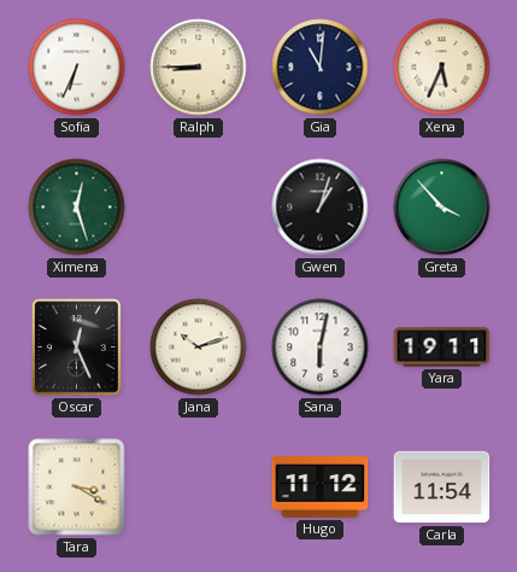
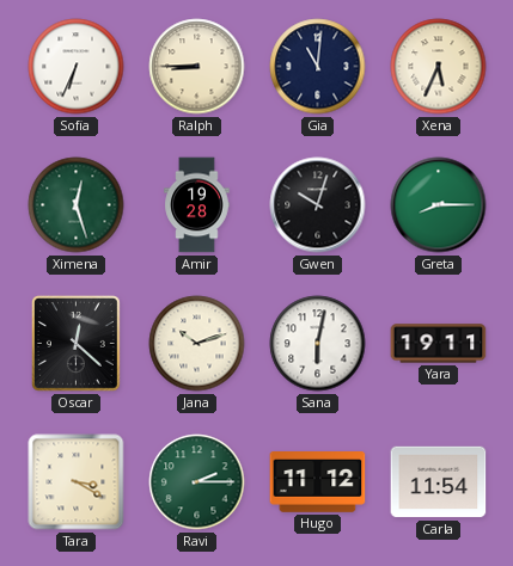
Amir: none -> 19:28 (197, 205)
Gwen: 1:03 -> 10:03 (318, 205)
Greta: 3:53 -> 8:15 (439, 205)
Oscar: 12:26 -> 12:22 (77, 344)
Ravi: none -> 2:15 (197, 482)
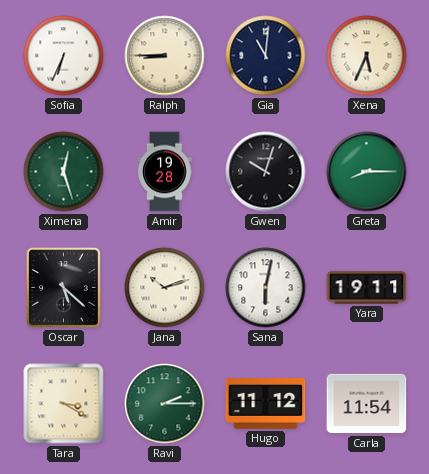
Oscar: 12:22 -> 5:22 (64, 288)
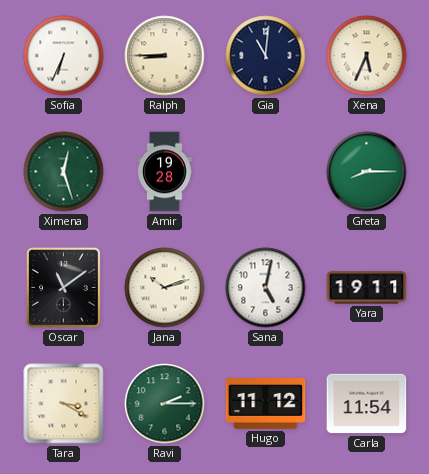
Gwen: 10:03 -> none (266, 172)
Oscar: 5:22 -> 11:09 (64, 288)
Sana: 6:02 -> 5:02 (266, 288)
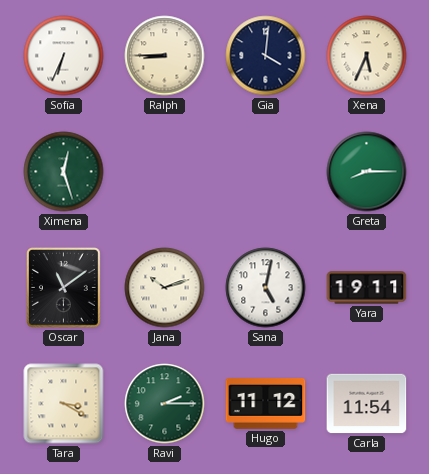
Gia: 11:01 -> 4:01 (266, 56)
Amir: 19:28 -> none (165, 172)
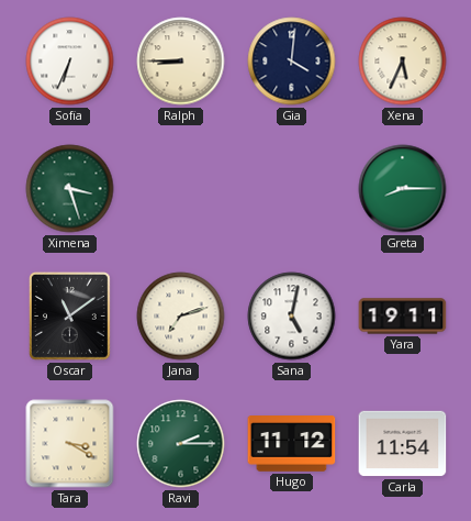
Ximena: 12:27 -> 3:27 (70, 189)
Jana: 10:12 -> 7:12 (181, 317)
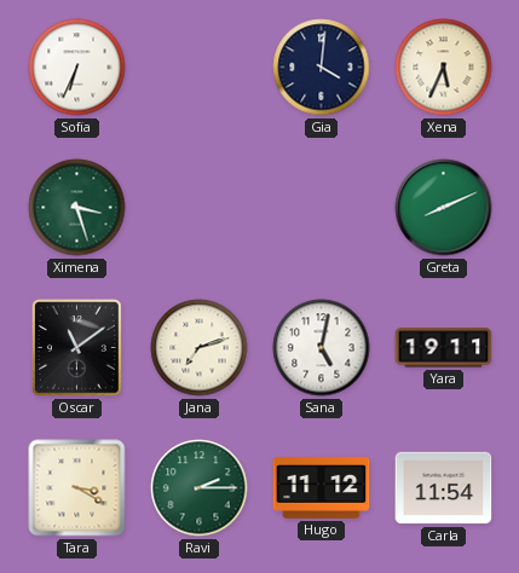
Ralph: 8:45 -> none (181, 62)
Greta: 8:15 -> 8:11 (444, 208)
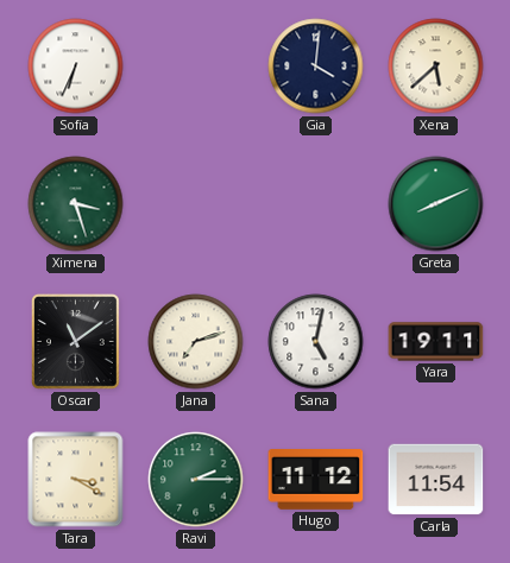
Xena: 5:34 -> 5:38 (436, 67)
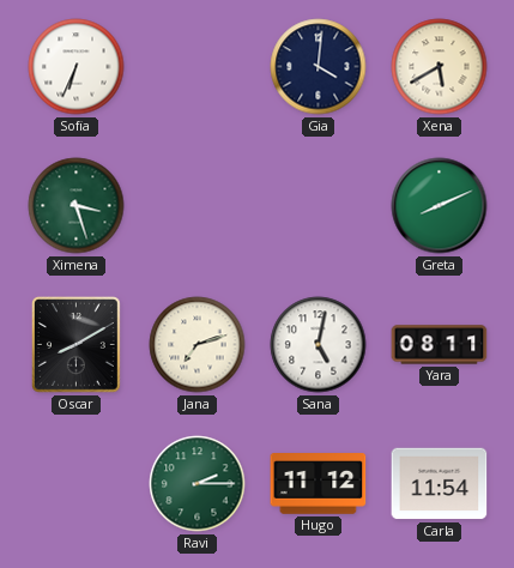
Xena: 5:38 -> 5:40 (440, 67)
Oscar: 11:09 -> 8:10 (77, 345)
Yara: 19:11 -> 08:11 (440, 345)
Tara: 3:20 -> none (76, 480)
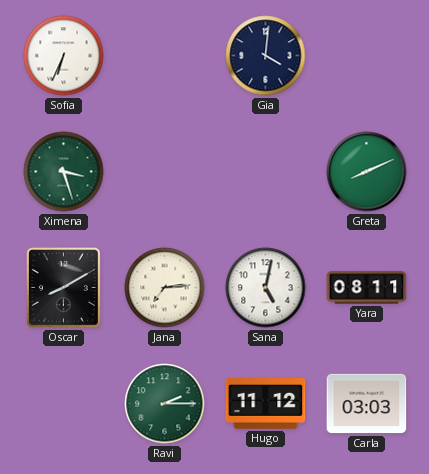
Xena: 5:40 -> none (440, 67)
Jana: 7:12 -> 7:14 (165, 288)
Carla: 11:54 -> 03:03 (367, 404)
